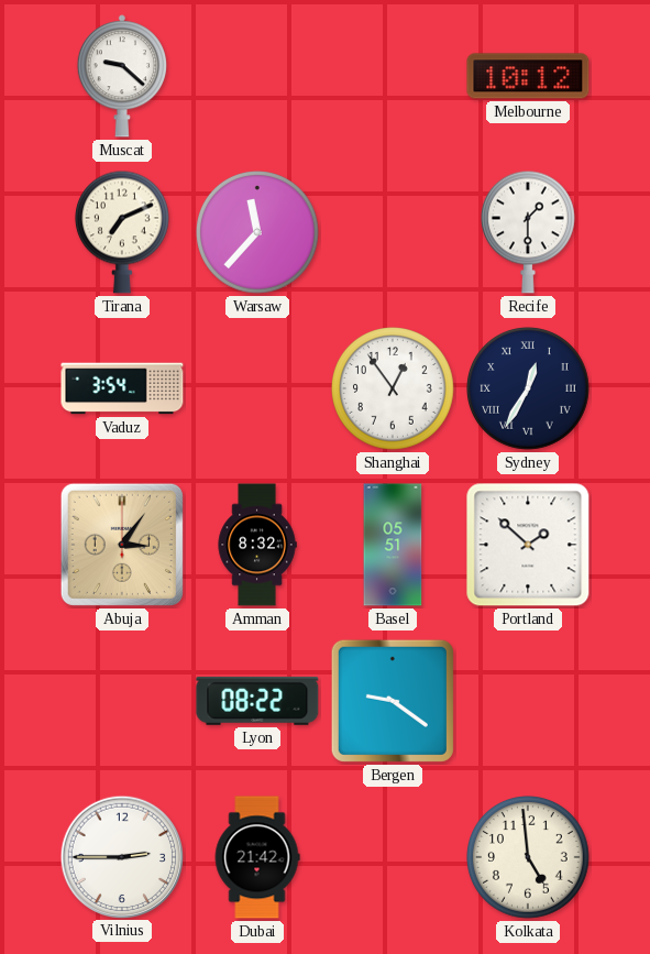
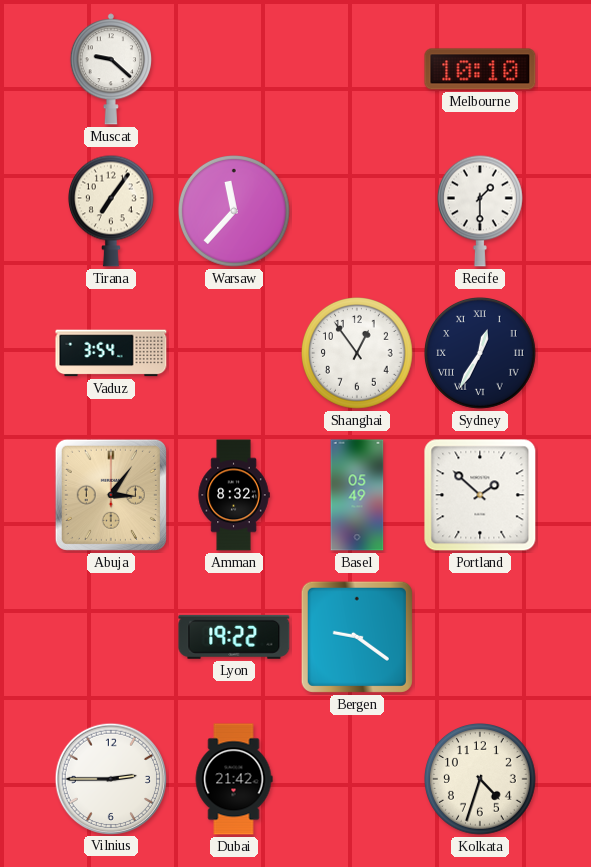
Melbourne: 10:12 -> 10:10 (480, 69)
Tirana: 7:11 -> 7:06 (111, 211)
Basel: 05:51 -> 05:49 (357, 495)
Lyon: 08:22 -> 19:22 (234, 637)
Kolkata: 4:59 -> 4:33 (481, 780)
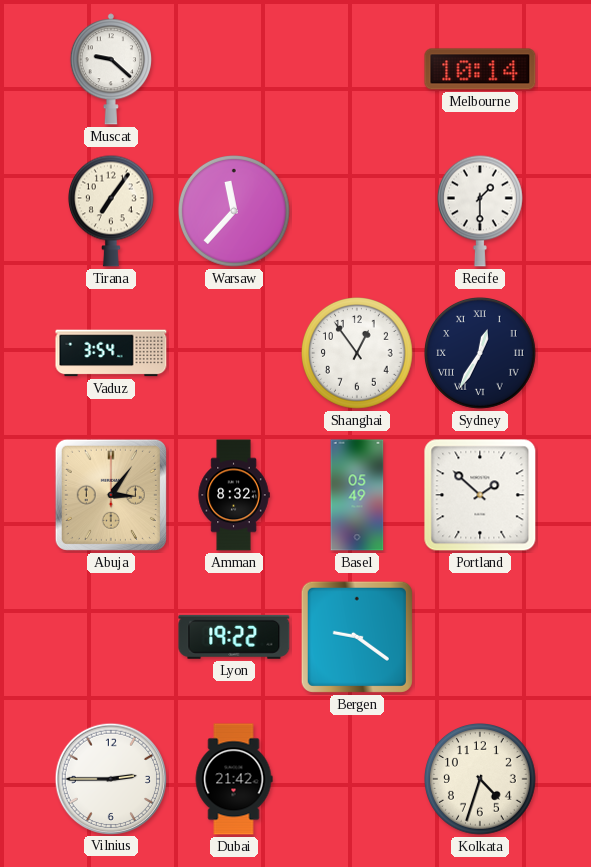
Melbourne: 10:10 -> 10:14 (480, 69)
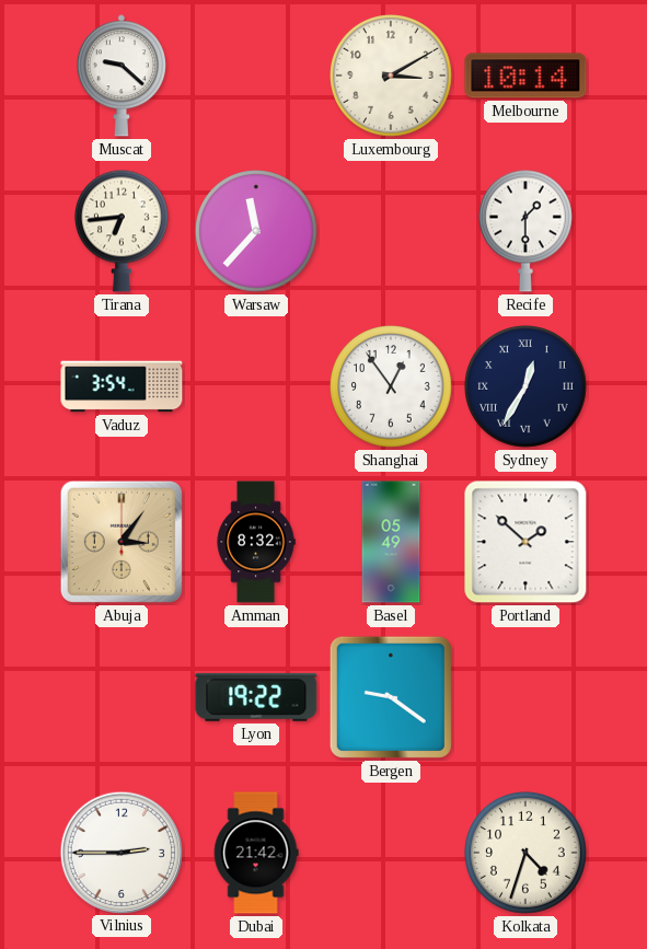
Luxembourg: none -> 3:10 (392, 77)
Tirana: 7:06 -> 6:44 (122, 231)
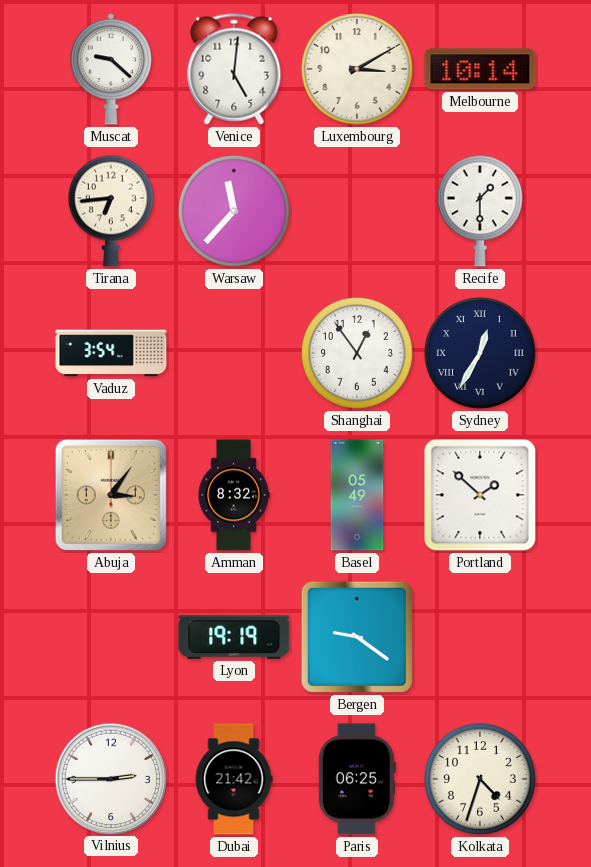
Venice: none -> 5:01 (234, 69)
Lyon: 19:22 -> 19:19 (234, 637)
Paris: none -> 06:25 (357, 779)
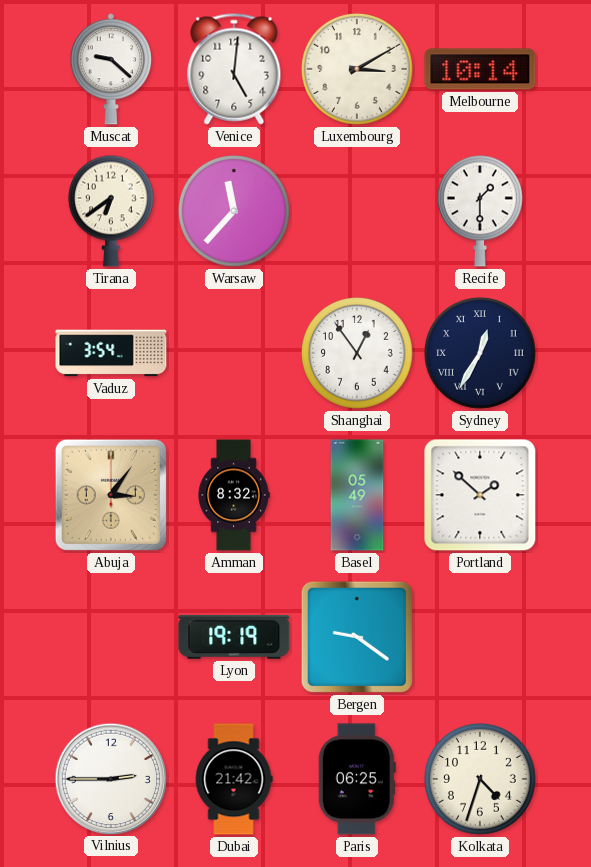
Tirana: 6:44 -> 6:39 (111, 211)
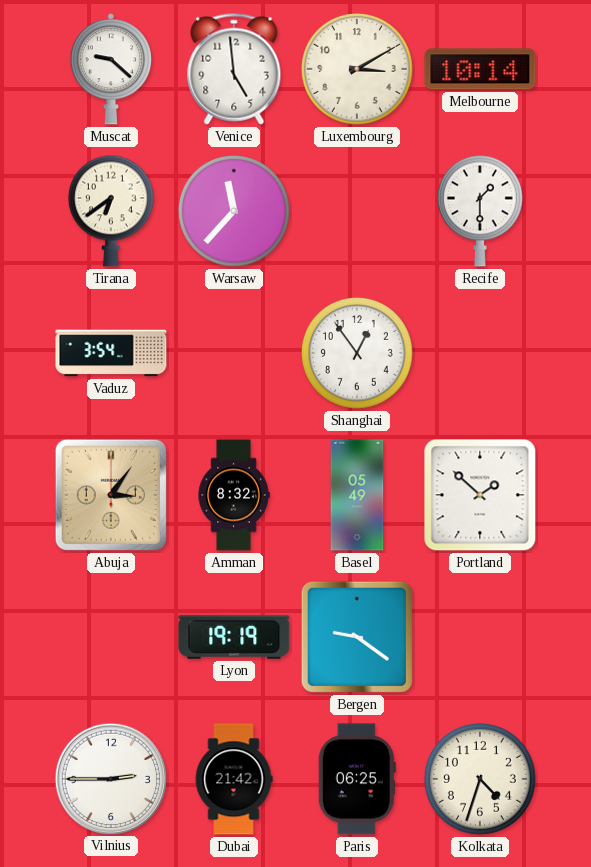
Venice: 5:01 -> 4:59 (234, 69)
Sydney: 12:35 -> none (481, 354)
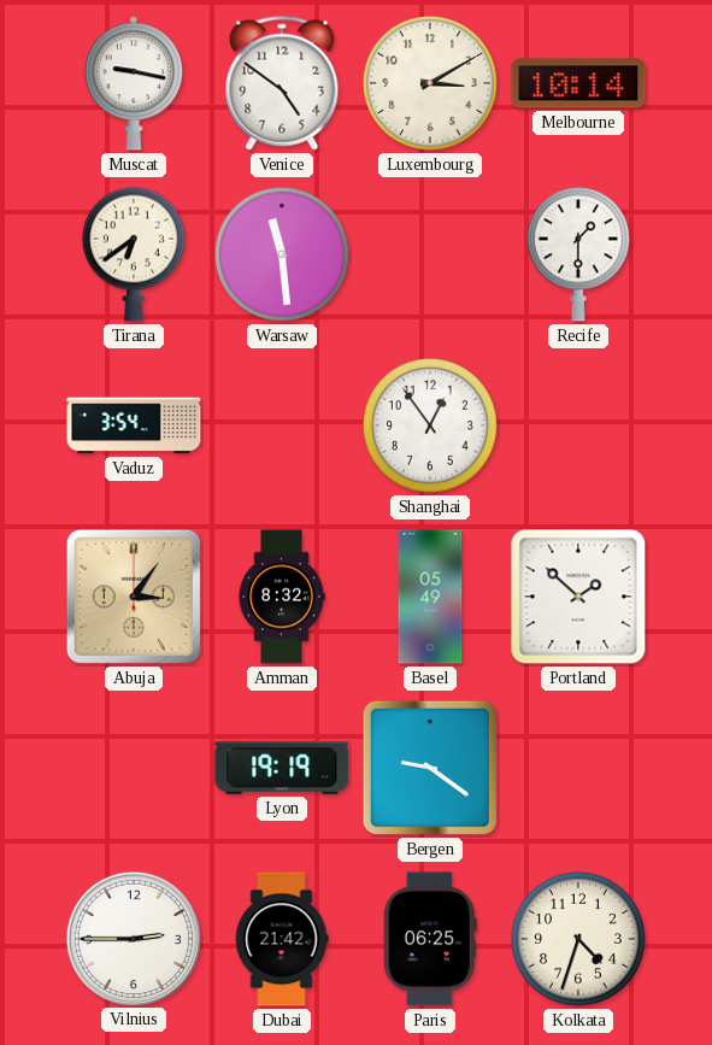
Muscat: 9:22 -> 9:17 (134, 83)
Venice: 4:59 -> 4:51 (282, 83)
Warsaw: 11:37 -> 11:29 (283, 256)
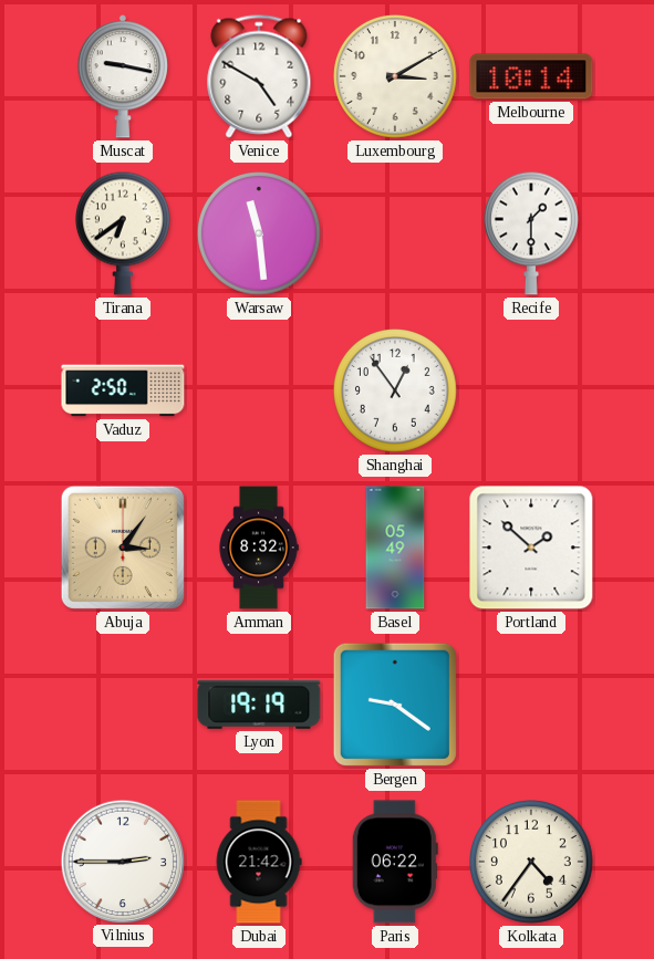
Venice: 4:51 -> 4:50 (259, 76)
Vaduz: 3:54 -> 2:50 (123, 390)
Paris: 06:25 -> 06:22 (395, 862)
Kolkata: 4:33 -> 4:36 (532, 863)
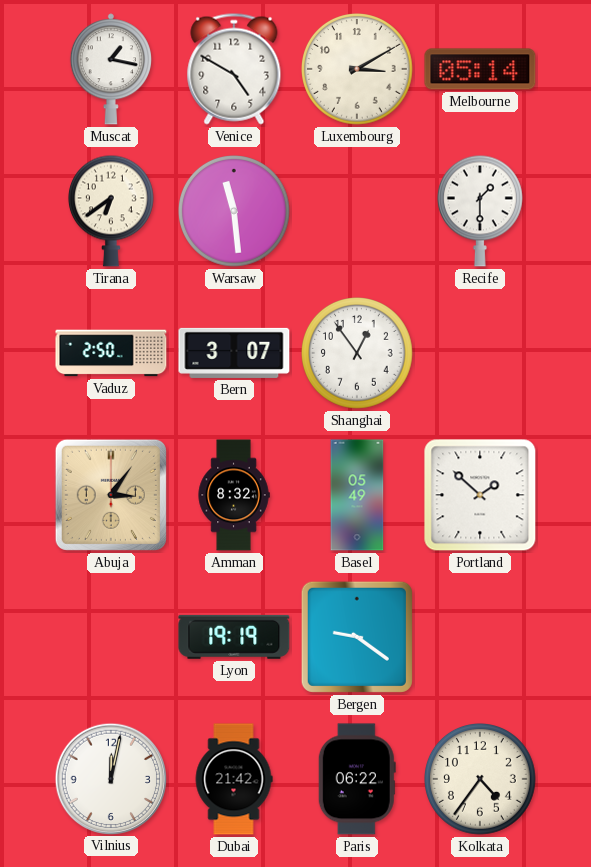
Muscat: 9:17 -> 1:17 (111, 69)
Melbourne: 10:14 -> 05:14 (480, 69)
Bern: none -> 3:07 (234, 353)
Vilnius: 2:45 -> 12:02 (110, 778)
